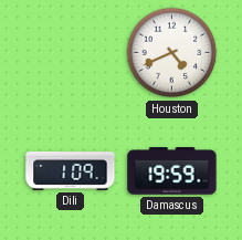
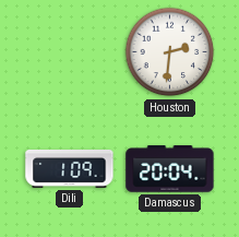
Houston: 4:41 -> 2:31 (170, 52)
Damascus: 19:59 -> 20:04 (170, 169)
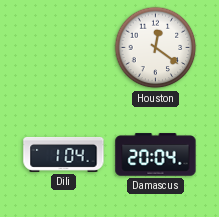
Houston: 2:31 -> 12:21 (156, 48)
Dili: 1:09 -> 1:04 (64, 154)
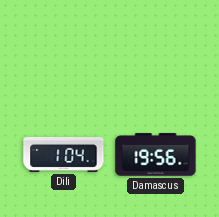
Houston: 12:21 -> none (156, 48)
Damascus: 20:04 -> 19:56 (156, 155)
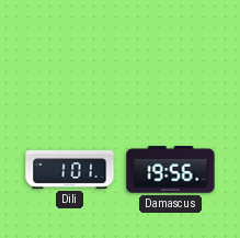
Dili: 1:04 -> 1:01 (70, 169)
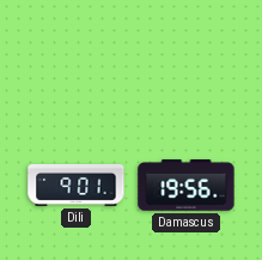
Dili: 1:01 -> 9:01 (77, 185)
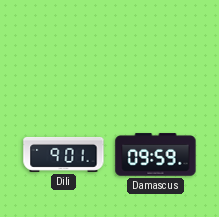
Damascus: 19:56 -> 09:59 (156, 155)
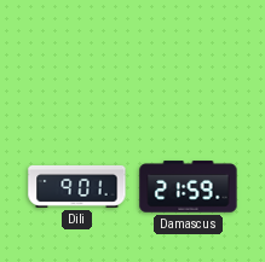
Damascus: 09:59 -> 21:59 (189, 187)
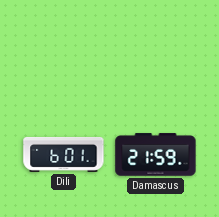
Dili: 9:01 -> 6:01 (64, 154)
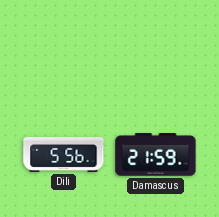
Dili: 6:01 -> 5:56 (64, 154)
